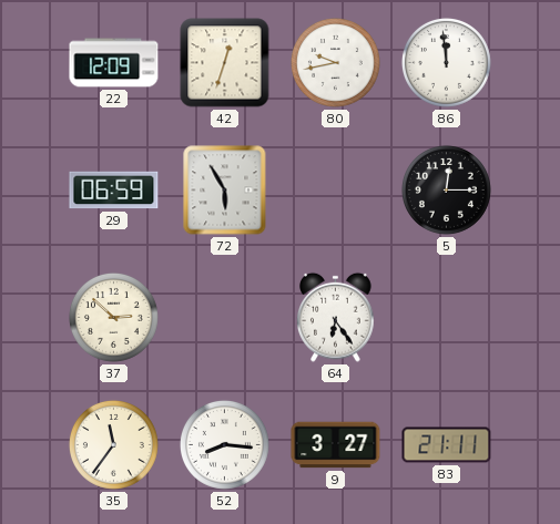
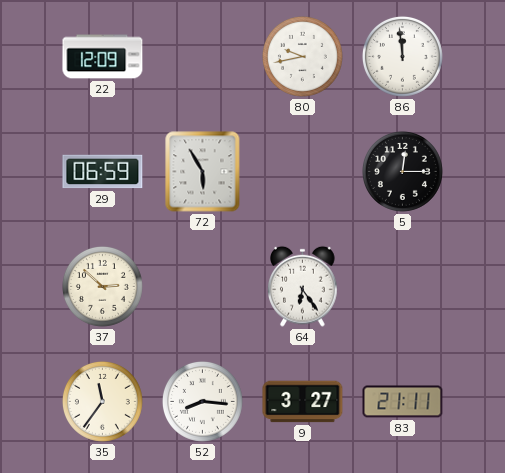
42: 12:33 -> none (225, 63)
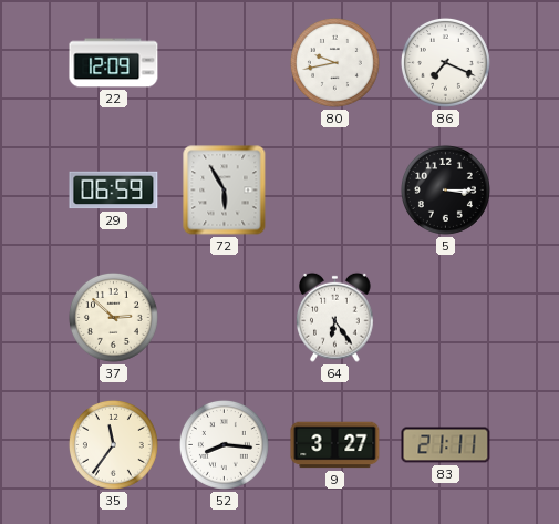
86: 11:59 -> 7:19 (445, 62)
5: 12:15 -> 3:15 (445, 189)
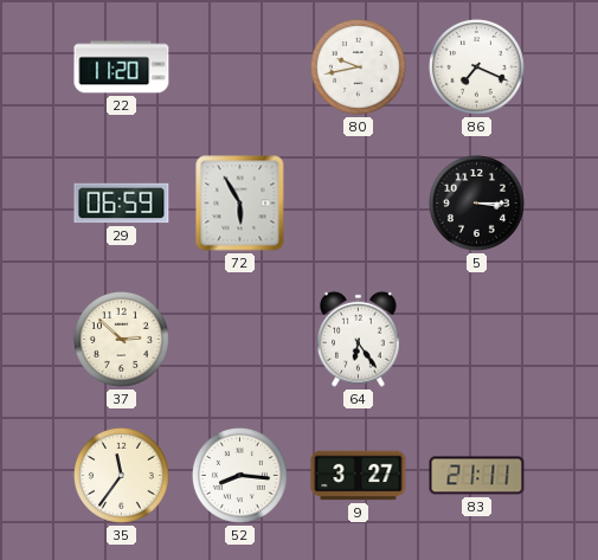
22: 12:09 -> 11:20 (122, 67)
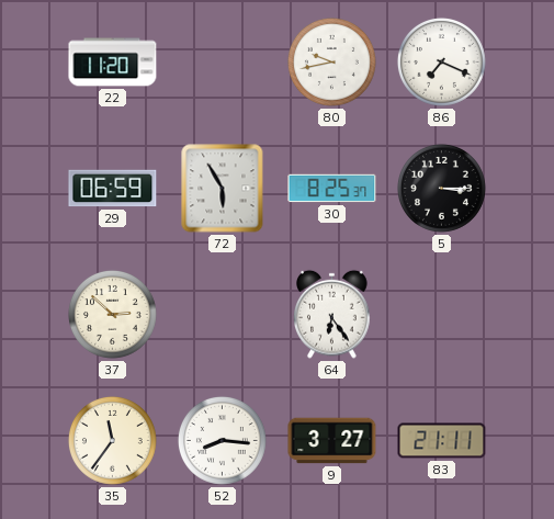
30: none -> 8:25 (332, 189)
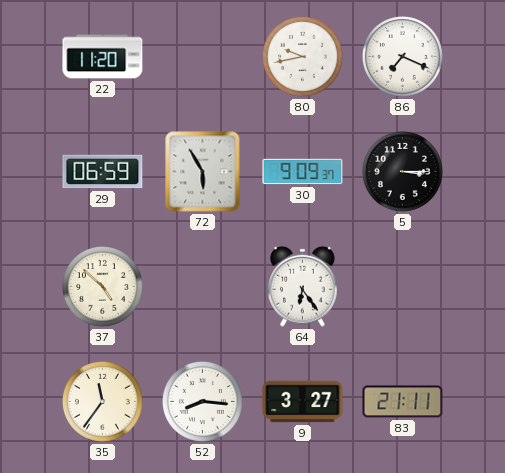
30: 8:25 -> 9:09 (303, 172)
37: 2:52 -> 4:52 (102, 286)
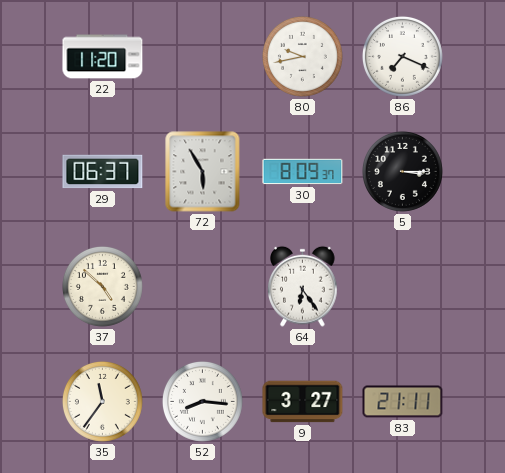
29: 06:59 -> 06:37 (103, 172)
30: 9:09 -> 8:09 (303, 172)
